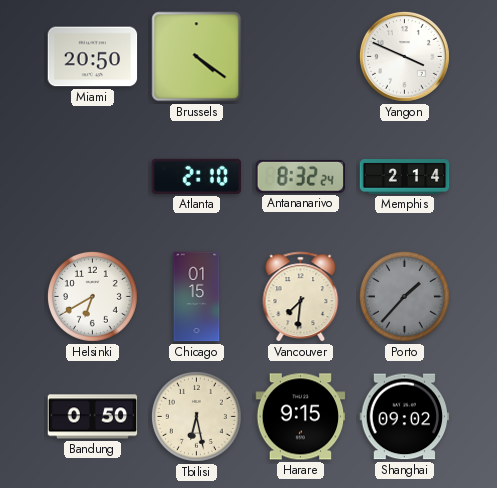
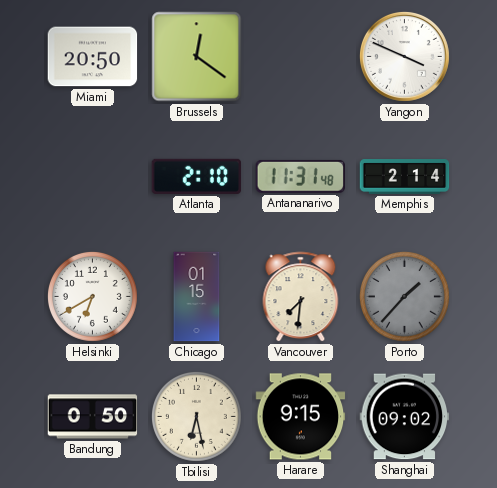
Brussels: 4:21 -> 12:21 (197, 57)
Antananarivo: 8:32 -> 11:31 (300, 176)
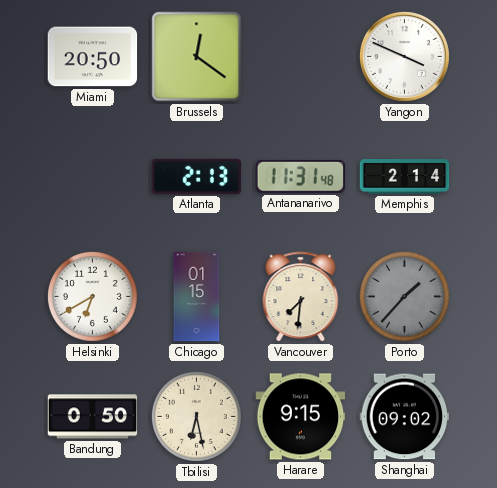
Atlanta: 2:10 -> 2:13 (197, 176)
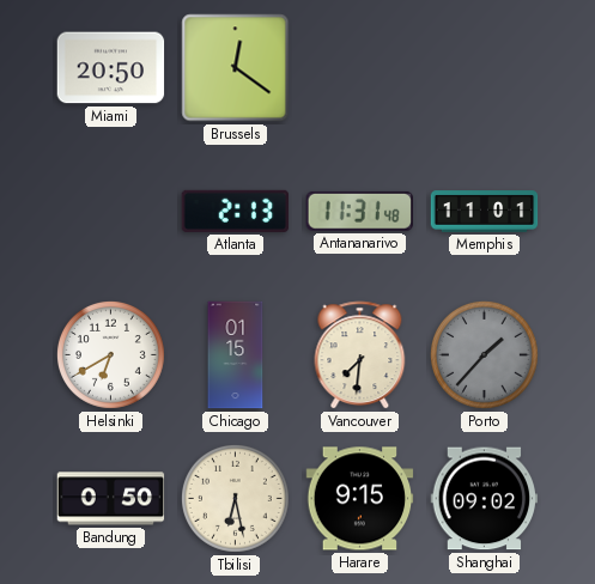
Yangon: 3:49 -> none (404, 56)
Memphis: 2:14 -> 11:01 (485, 212)
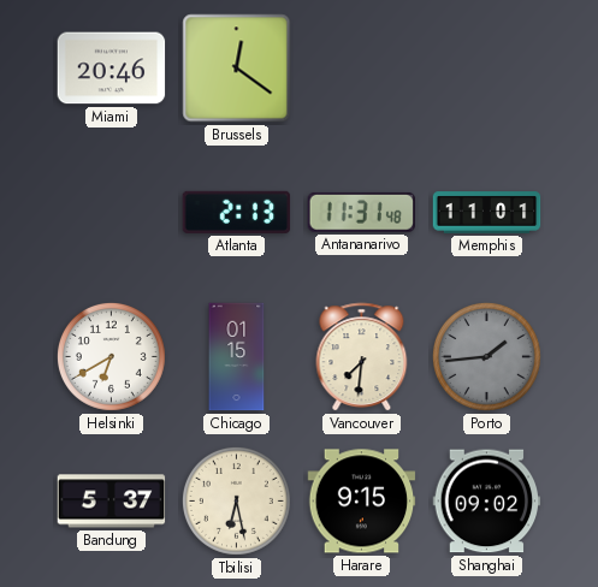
Miami: 20:50 -> 20:46 (112, 69)
Porto: 1:37 -> 1:44 (486, 356)
Bandung: 0:50 -> 5:37 (112, 502)
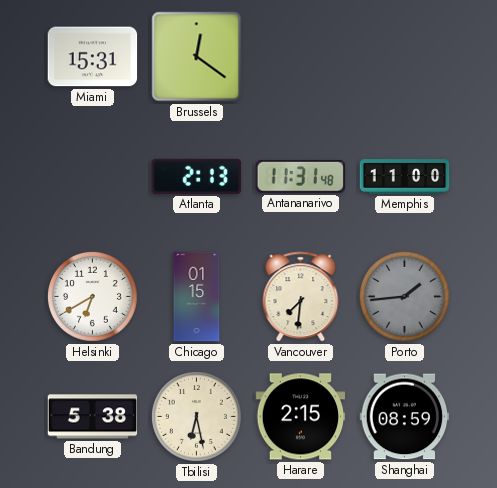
Miami: 20:46 -> 15:31 (93, 57)
Memphis: 11:01 -> 11:00 (405, 177)
Bandung: 5:37 -> 5:38 (93, 417)
Harare: 9:15 -> 2:15 (301, 417)
Shanghai: 09:02 -> 08:59 (405, 417)
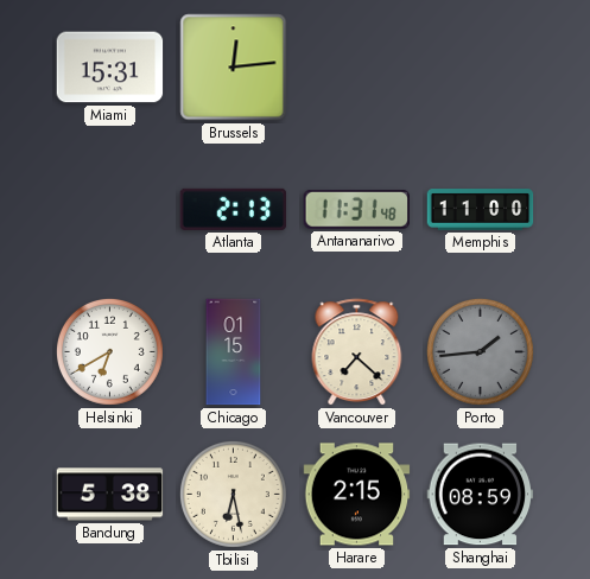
Brussels: 12:21 -> 12:14 (234, 68)
Vancouver: 7:31 -> 7:22 (357, 352)
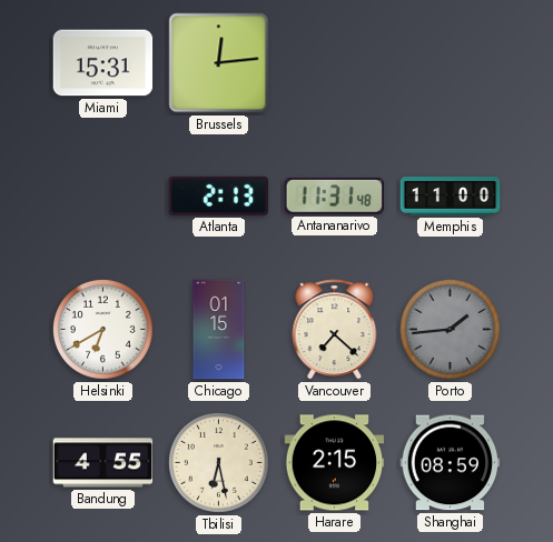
Bandung: 5:38 -> 4:55 (103, 463)
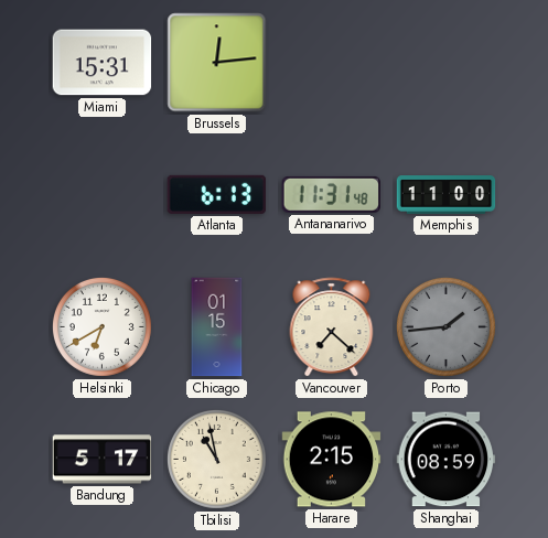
Atlanta: 2:13 -> 6:13 (217, 194)
Bandung: 4:55 -> 5:17 (103, 460)
Tbilisi: 6:28 -> 10:58 (216, 459)
